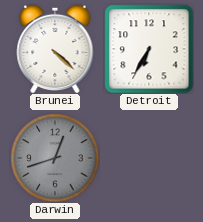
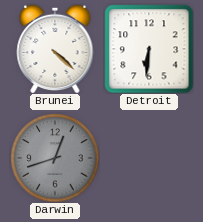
Detroit: 6:35 -> 6:31 (149, 49)
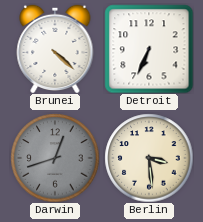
Detroit: 6:31 -> 6:34 (149, 49)
Berlin: none -> 3:29 (149, 158)
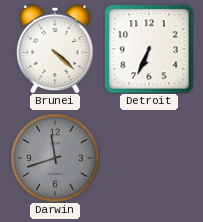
Darwin: 12:42 -> 11:42 (55, 158)
Berlin: 3:29 -> none (149, 158)
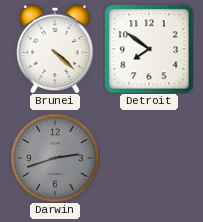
Detroit: 6:34 -> 7:51 (149, 49)
Darwin: 11:42 -> 2:42 (55, 158)
